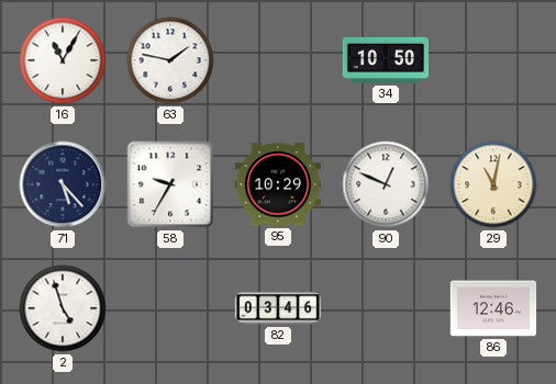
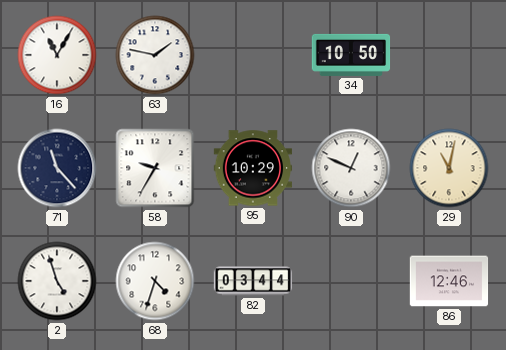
71: 5:23 -> 11:23 (57, 168)
68: none -> 4:33 (155, 281)
82: 03:46 -> 03:44 (253, 281)
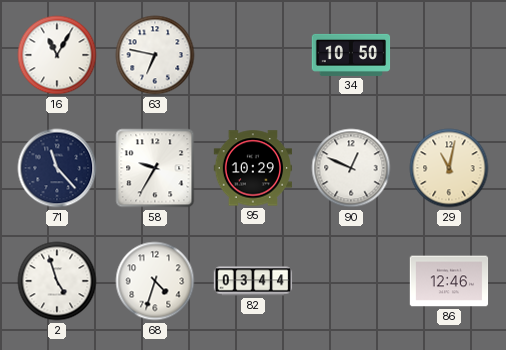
63: 1:47 -> 6:47 (155, 55)
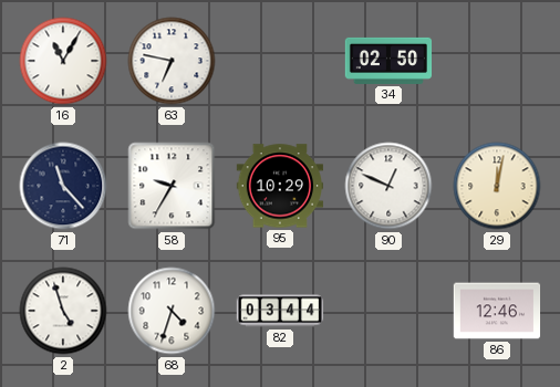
34: 10:50 -> 02:50 (388, 61)
29: 11:02 -> 12:02 (497, 186)
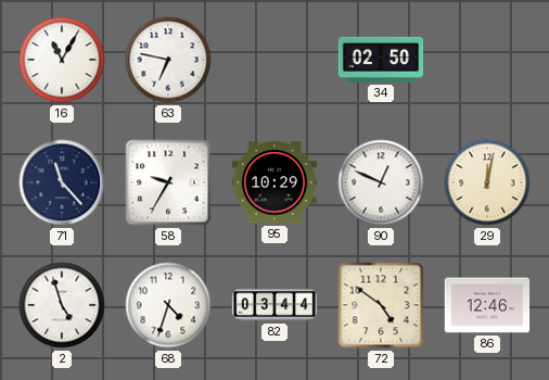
72: none -> 4:51 (381, 305)
